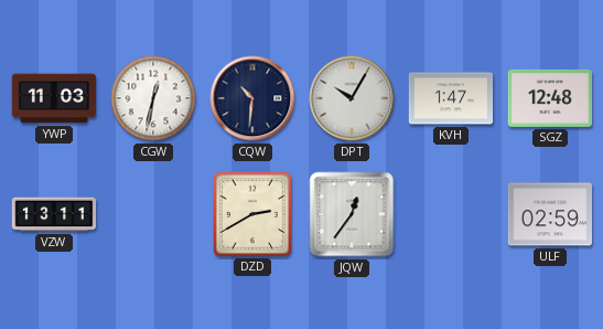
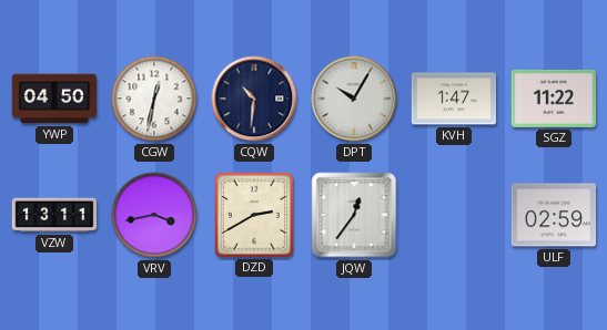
YWP: 11:03 -> 04:50 (54, 99)
SGZ: 12:48 -> 11:22 (553, 99)
VRV: none -> 3:43 (154, 215)
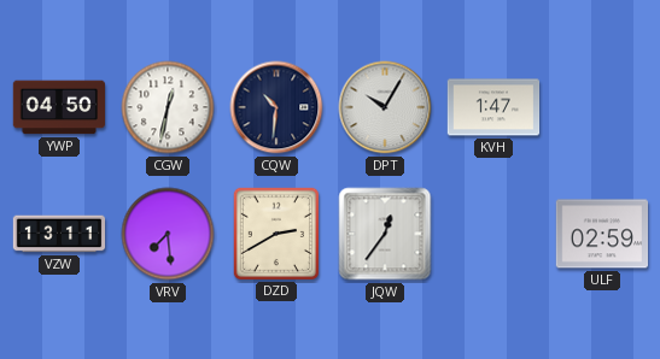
SGZ: 11:22 -> none (553, 99)
VRV: 3:43 -> 7:29 (168, 234)
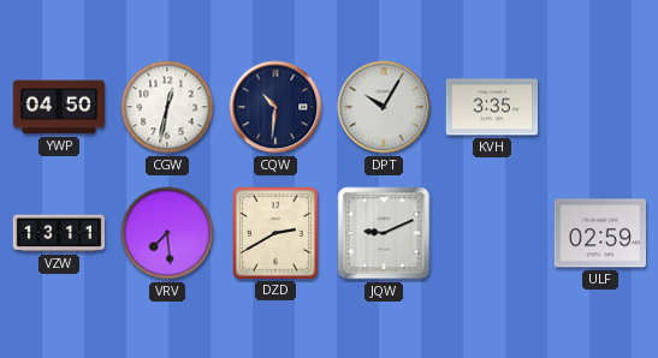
KVH: 1:47 -> 3:35 (492, 107)
JQW: 12:36 -> 9:11 (384, 233)
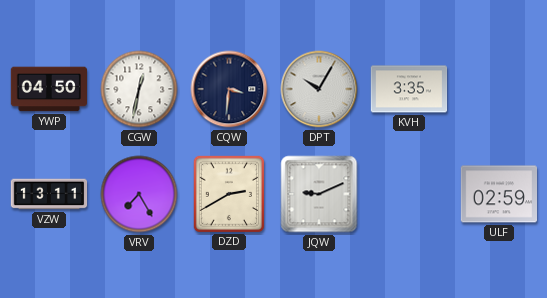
CQW: 10:31 -> 3:31 (229, 89)
VRV: 7:29 -> 7:25 (139, 194)
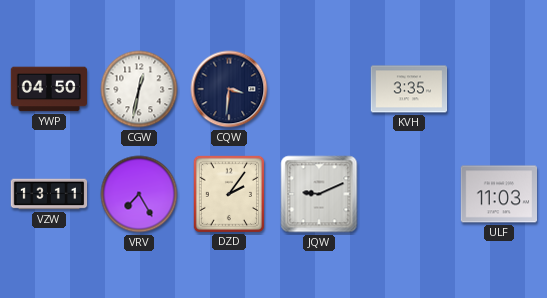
DPT: 10:05 -> none (319, 89)
DZD: 2:40 -> 2:06 (228, 193)
ULF: 02:59 -> 11:03 (498, 194)
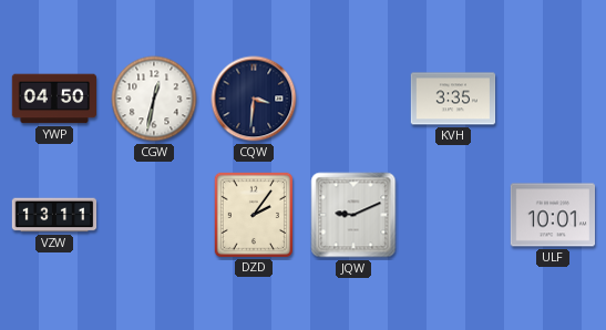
VRV: 7:25 -> none (139, 194)
ULF: 11:03 -> 10:01 (552, 215)
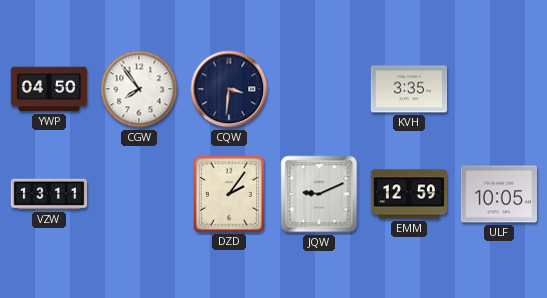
CGW: 12:32 -> 7:54 (139, 89)
EMM: none -> 12:59 (408, 194)
ULF: 10:01 -> 10:05 (498, 194)
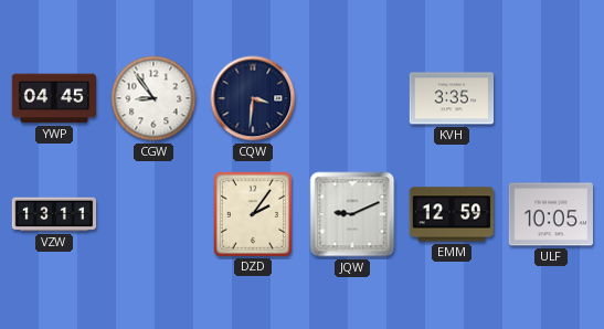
YWP: 04:50 -> 04:45 (54, 98)
CGW: 7:54 -> 8:54 (153, 98)
